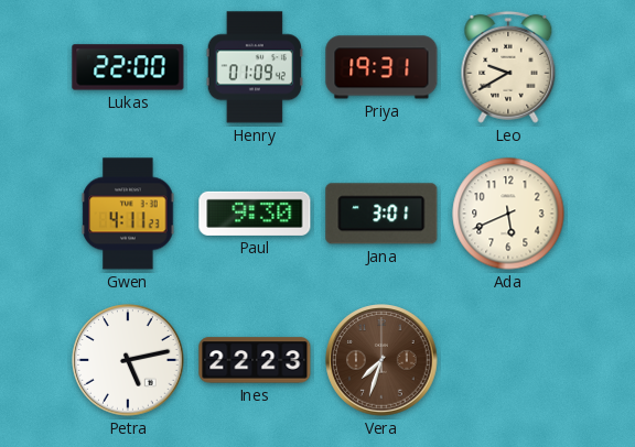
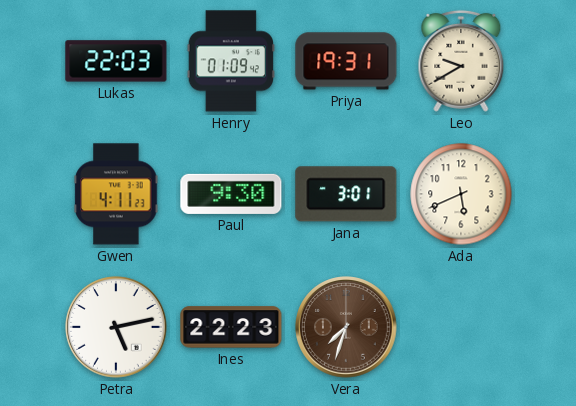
Lukas: 22:00 -> 22:03 (116, 61)
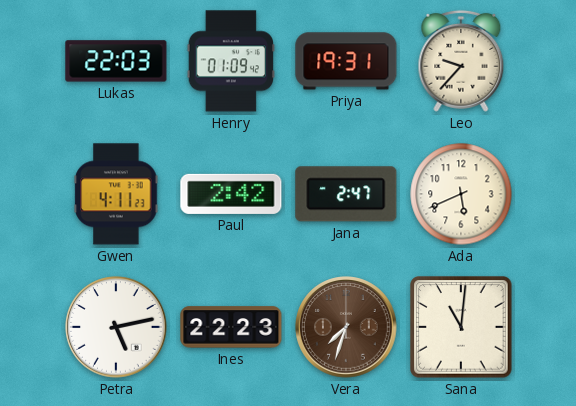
Leo: 9:40 -> 9:37 (461, 61)
Paul: 9:30 -> 2:42 (231, 194)
Jana: 3:01 -> 2:47 (346, 194)
Sana: none -> 11:01 (461, 327)
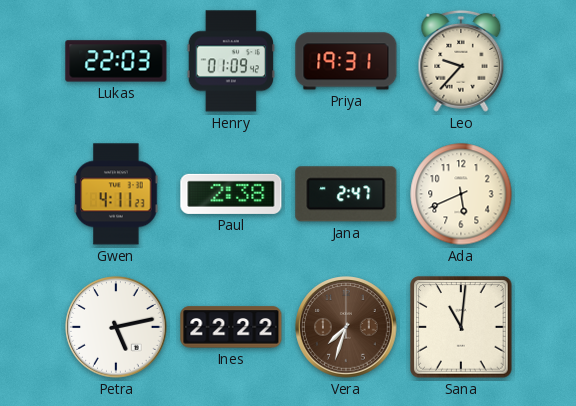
Paul: 2:42 -> 2:38 (231, 194)
Ines: 22:23 -> 22:22 (231, 327)
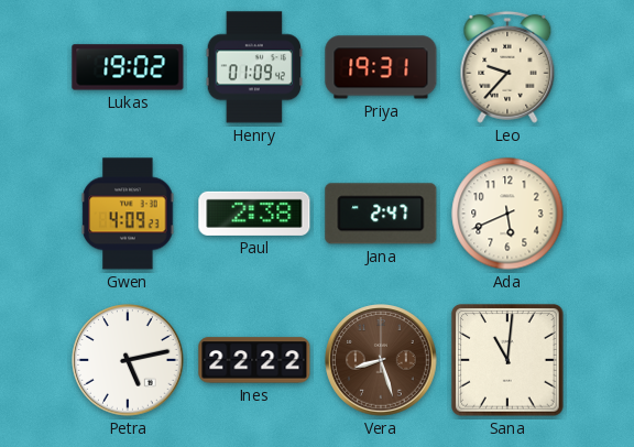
Lukas: 22:03 -> 19:02 (128, 67)
Gwen: 4:11 -> 4:09 (128, 214)
Vera: 7:33 -> 8:27 (381, 360)
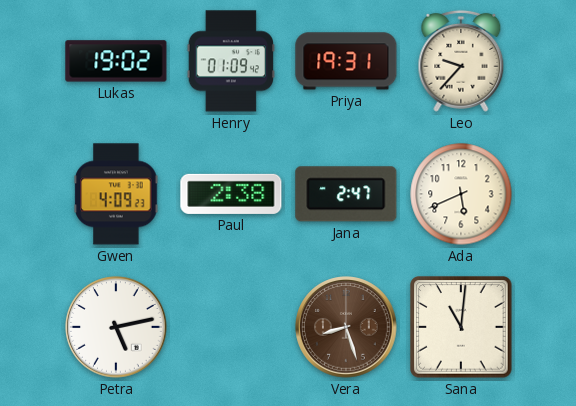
Ines: 22:22 -> none (254, 360)
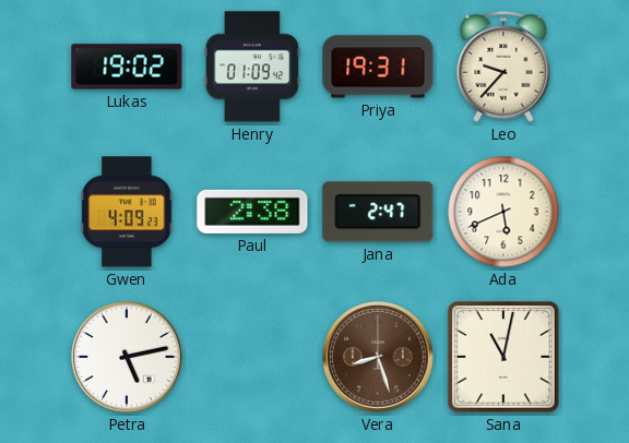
Sana: 11:01 -> 11:02 (503, 357)
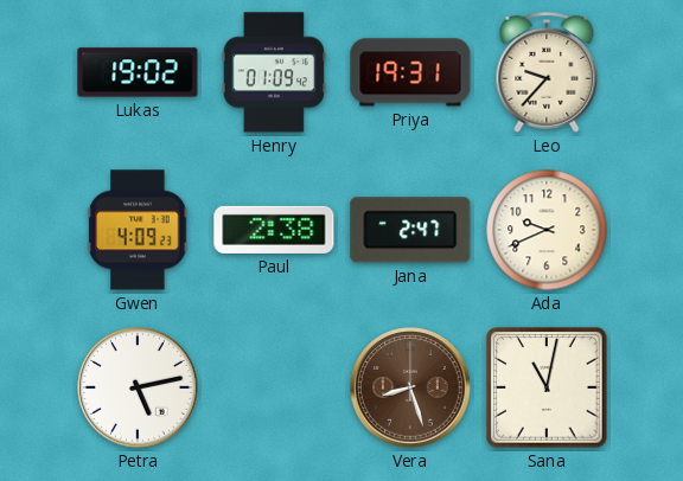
Ada: 5:41 -> 9:41 (547, 230)
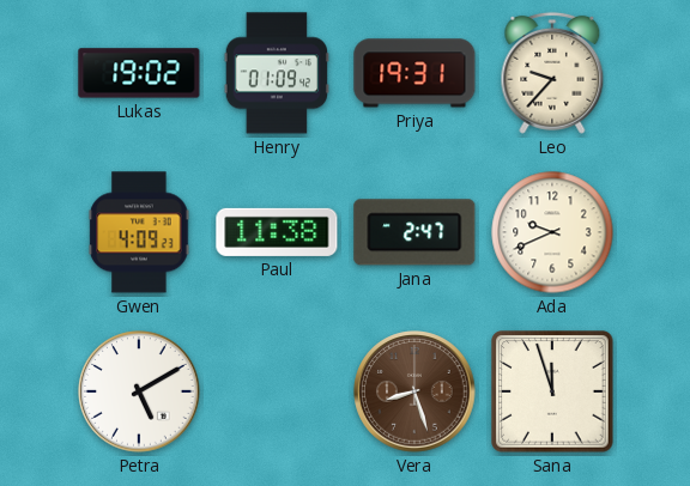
Paul: 2:38 -> 11:38 (277, 232)
Petra: 5:13 -> 5:10 (139, 391)
Sana: 11:02 -> 11:57 (552, 391)
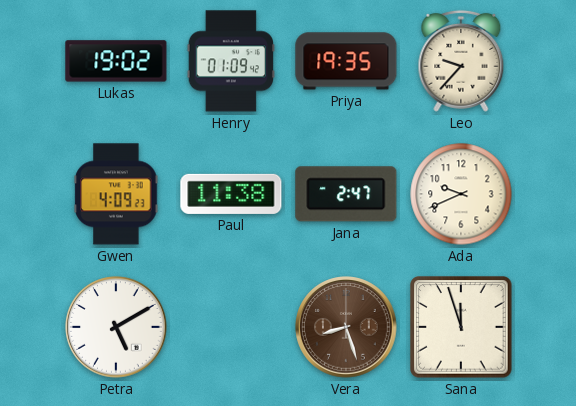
Priya: 19:31 -> 19:35 (346, 61)
